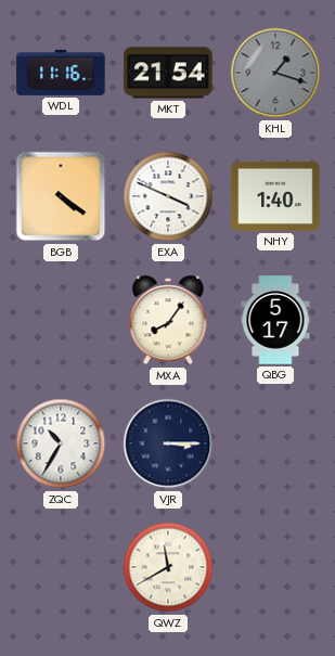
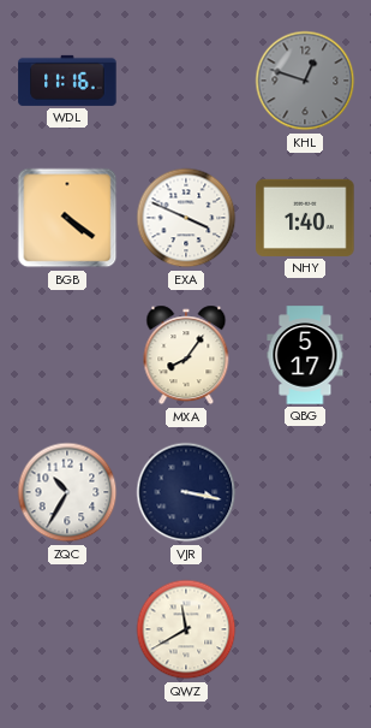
MKT: 21:54 -> none (168, 73)
KHL: 1:18 -> 12:48 (305, 81)
VJR: 3:15 -> 3:17 (186, 492)
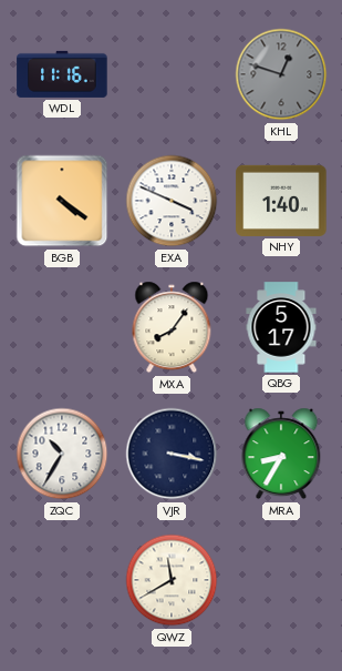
MRA: none -> 8:35 (281, 454)
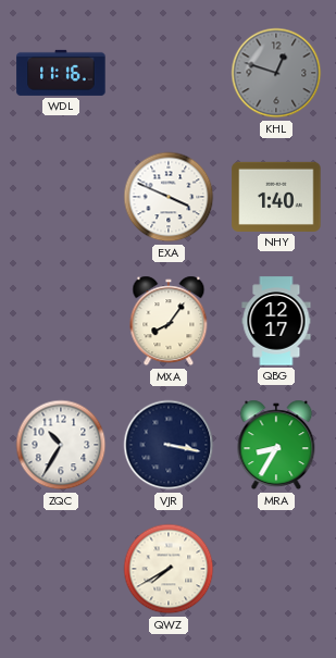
BGB: 4:21 -> none (62, 201)
QBG: 5:17 -> 12:17 (276, 321)
QWZ: 11:40 -> 7:40 (169, 569)
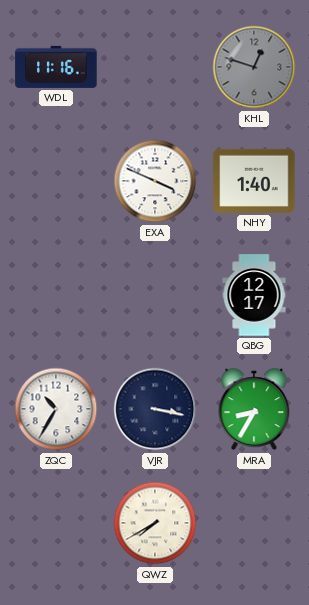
MXA: 8:06 -> none (169, 321)
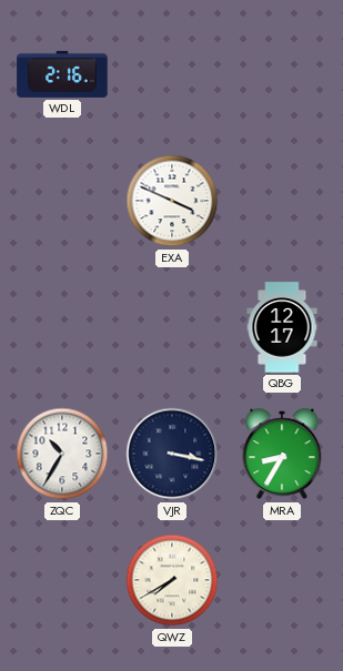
WDL: 11:16 -> 2:16 (62, 74)
KHL: 12:48 -> none (254, 67)
NHY: 1:40 -> none (254, 181)
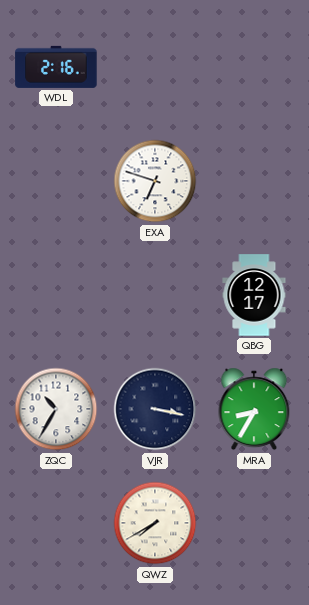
EXA: 3:49 -> 6:48 (155, 181)
